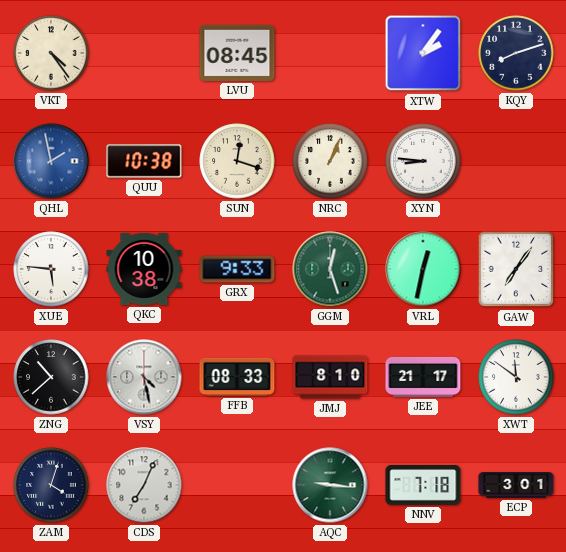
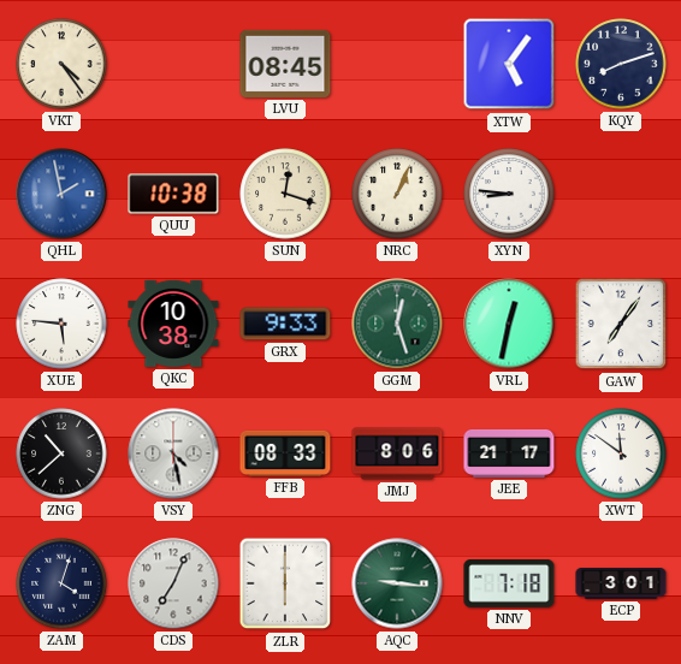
XTW: 2:06 -> 5:06 (509, 64)
JMJ: 8:10 -> 8:06 (397, 453)
ZLR: none -> 6:00 (285, 583)
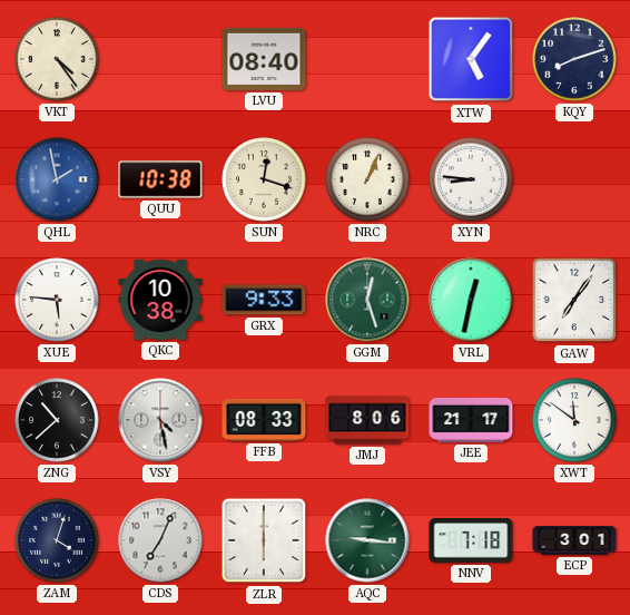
LVU: 08:45 -> 08:40 (264, 59)
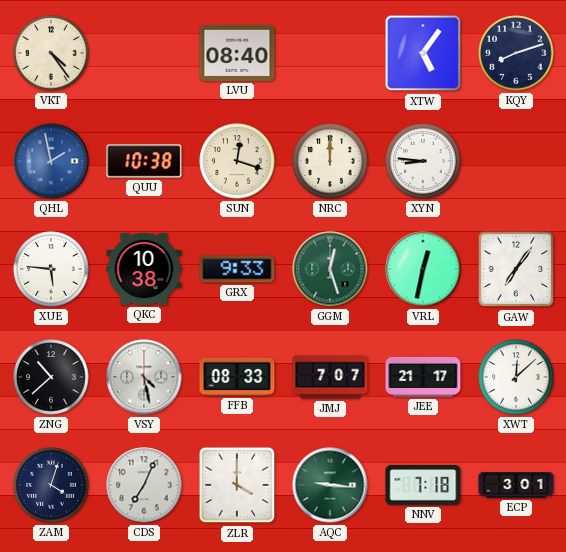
NRC: 1:04 -> 12:00 (330, 161)
JMJ: 8:06 -> 7:07 (330, 377)
XWT: 11:51 -> 12:08 (516, 377)
ZLR: 6:00 -> 4:00 (237, 485)
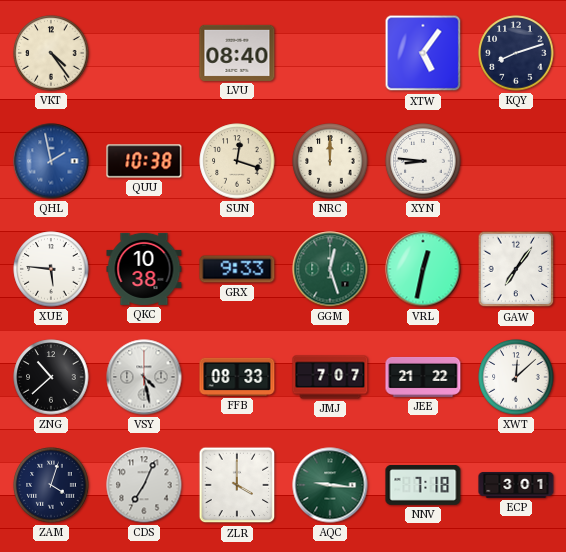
JEE: 21:17 -> 21:22 (423, 377)
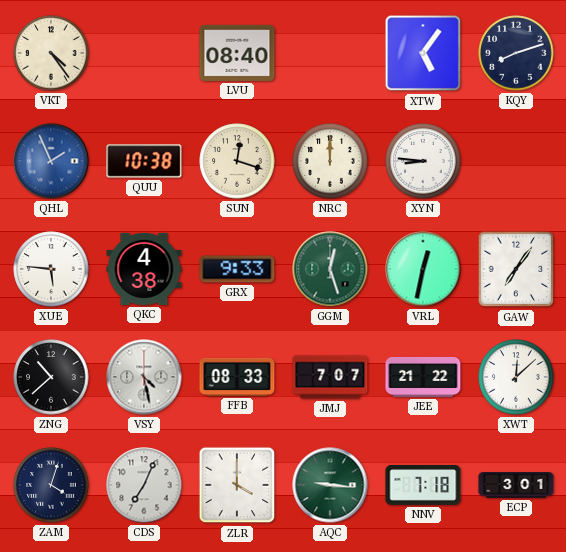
QHL: 1:58 -> 1:56 (51, 161)
QKC: 10:38 -> 4:38 (144, 269)
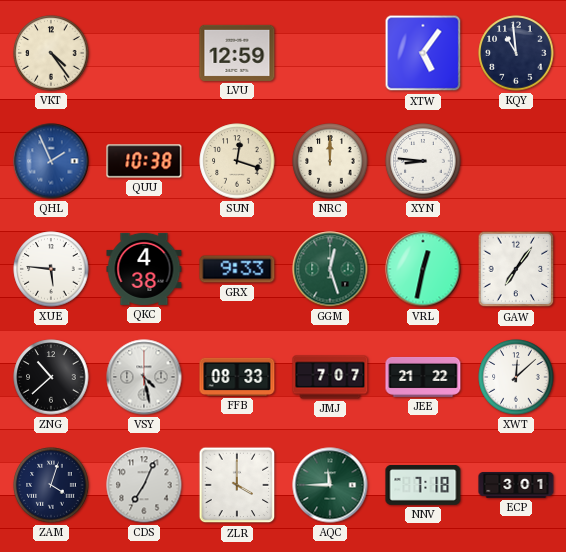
LVU: 08:40 -> 12:59 (237, 53)
KQY: 8:12 -> 10:59 (516, 53)
AQC: 9:16 -> 11:45 (330, 485)
